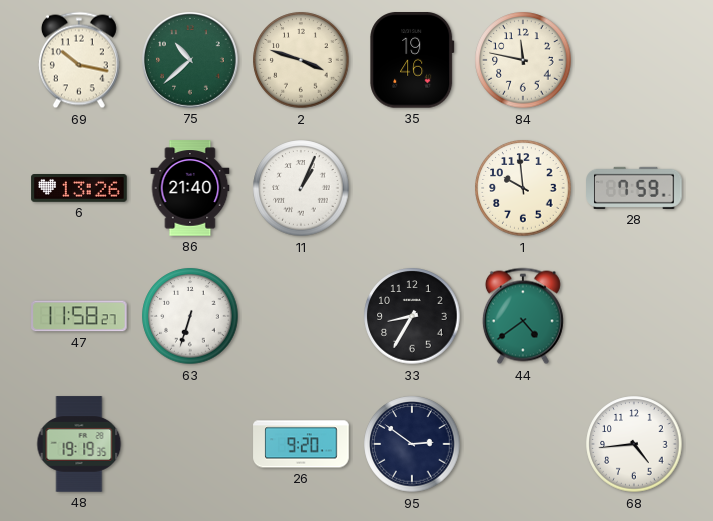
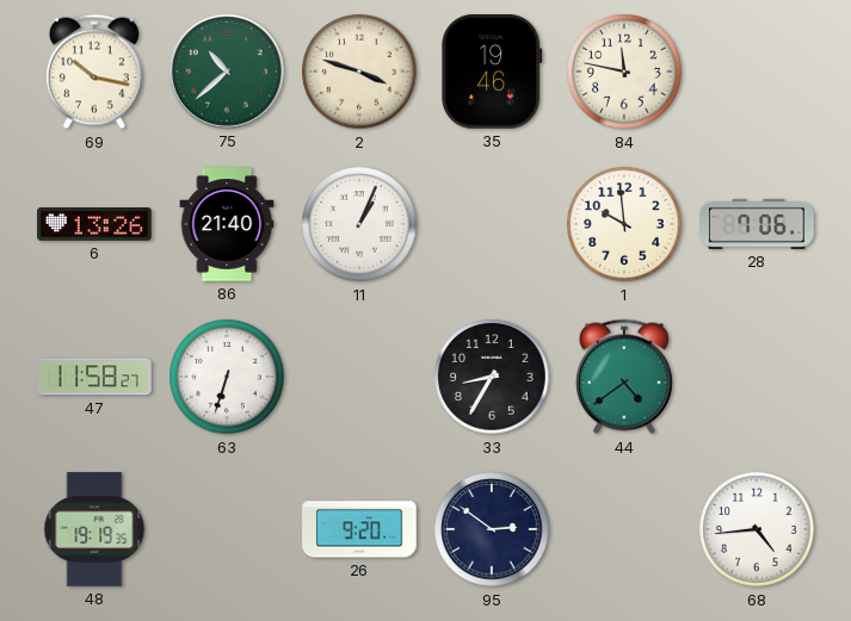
28: 7:59 -> 7:06 (757, 224)
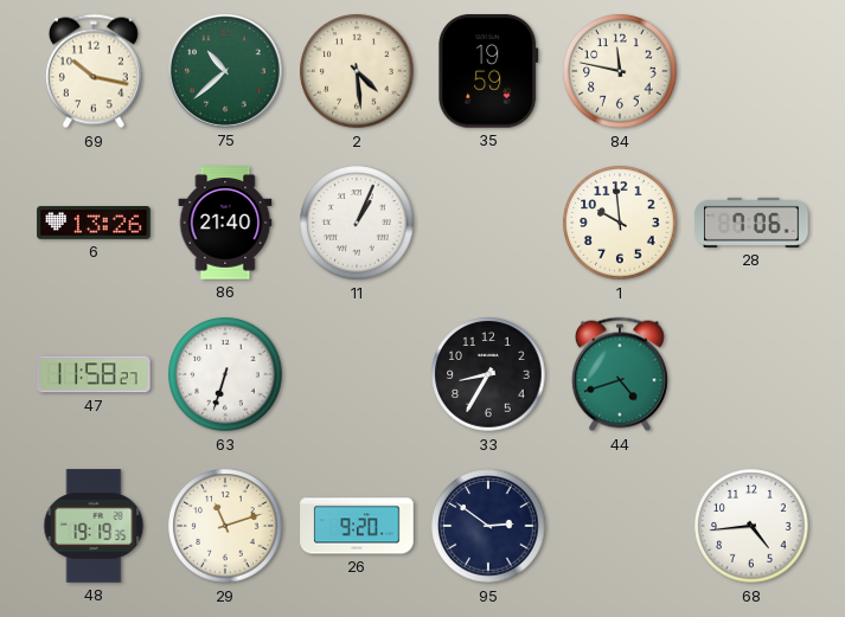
2: 3:48 -> 4:29 (357, 71)
35: 19:46 -> 19:59 (488, 72)
44: 4:39 -> 4:42 (620, 374)
29: none -> 11:12 (225, 526)
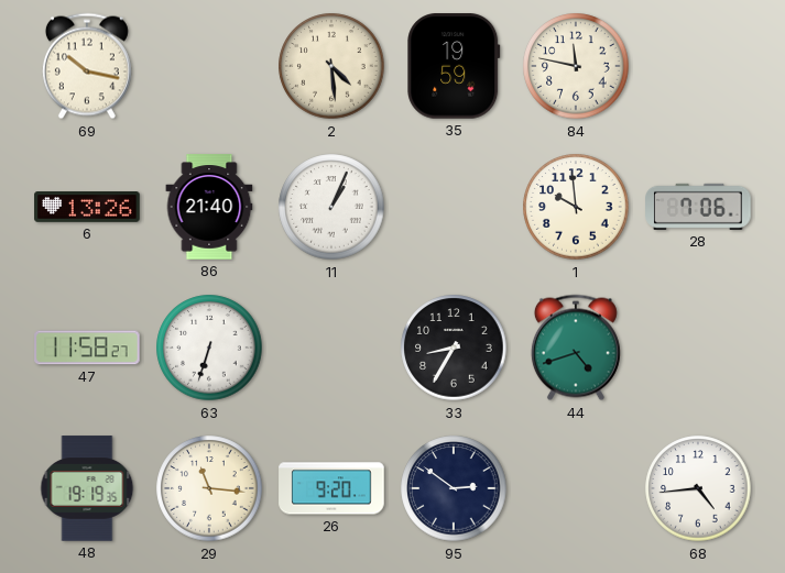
75: 10:38 -> none (226, 72)
29: 11:12 -> 11:16 (209, 488)
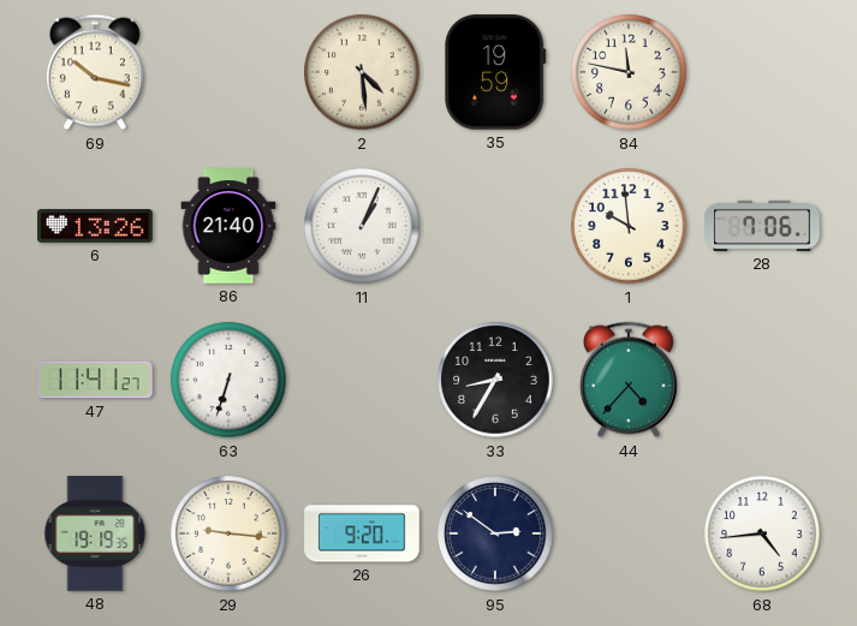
47: 11:58 -> 11:41 (95, 380)
44: 4:42 -> 4:37 (629, 380)
29: 11:16 -> 9:16 (228, 533)
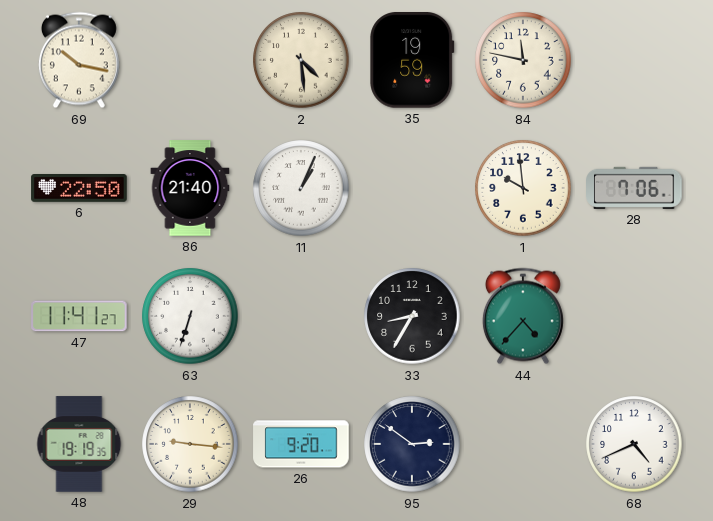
6: 13:26 -> 22:50 (79, 189)
68: 4:44 -> 4:41 (634, 444)
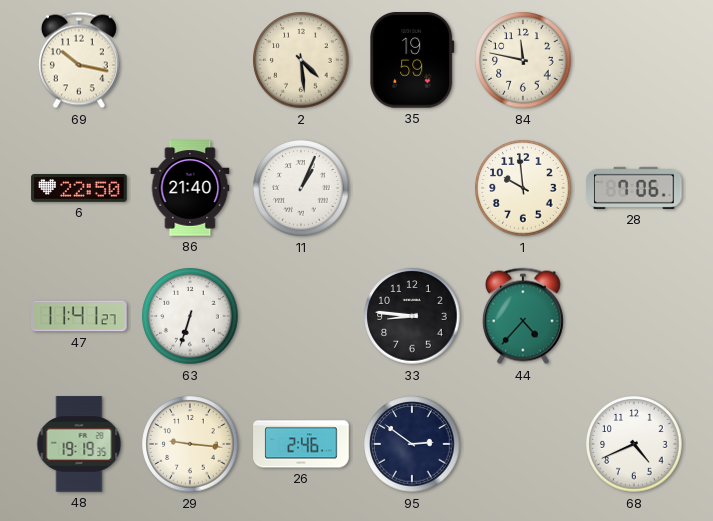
33: 8:35 -> 8:46 (412, 316)
26: 9:20 -> 2:46 (301, 444)
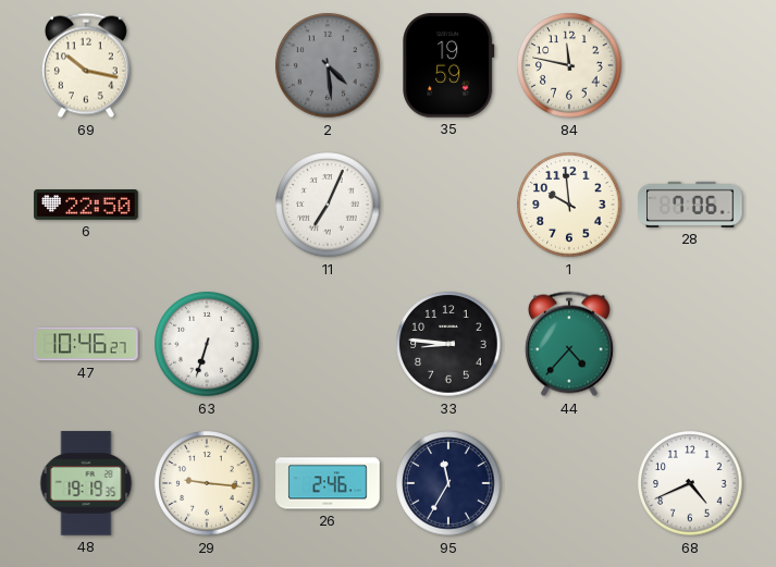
2 dial: cream -> grey (328, 65)
86: 21:40 -> none (190, 188)
11: 1:04 -> 7:04 (328, 205)
47: 11:41 -> 10:46 (86, 344)
95: 2:51 -> 11:35 (448, 483)
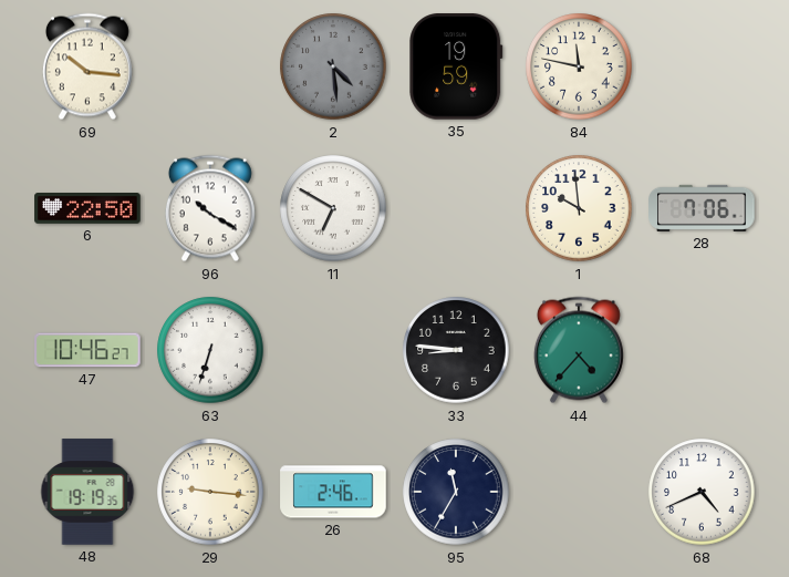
69: 10:17 -> 10:16 (87, 66)
96: none -> 10:20 (210, 208)
11: 7:04 -> 6:50 (333, 208)
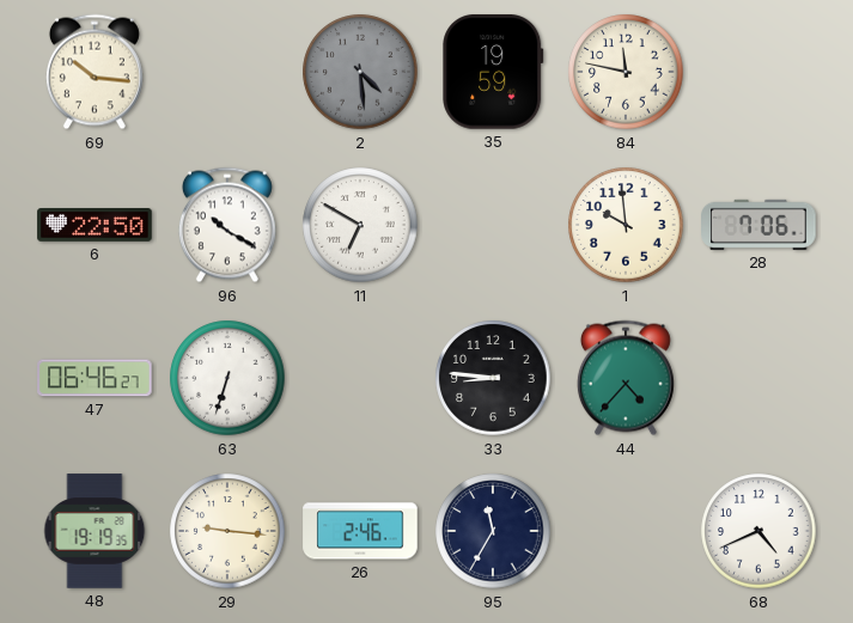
47: 10:46 -> 06:46 (95, 378)
